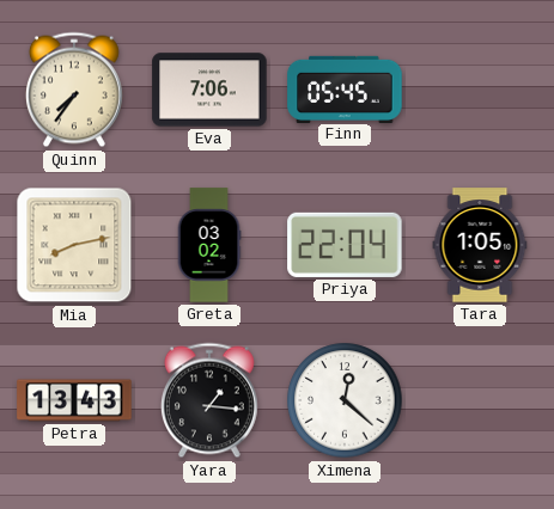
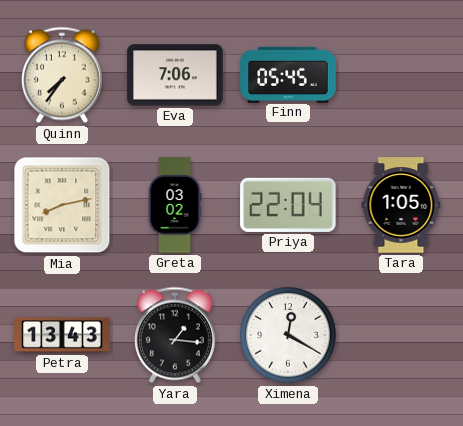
Ximena: 12:22 -> 12:20 (288, 335)
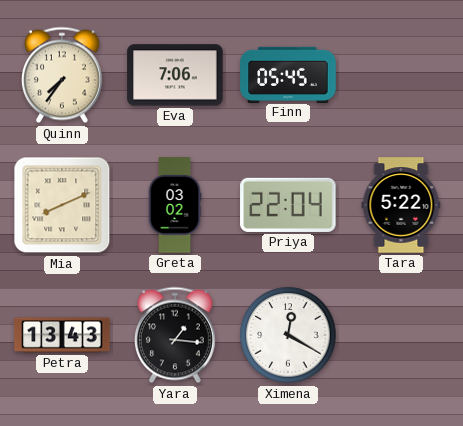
Mia: 8:13 -> 8:11 (62, 205)
Tara: 1:05 -> 5:22 (401, 205)
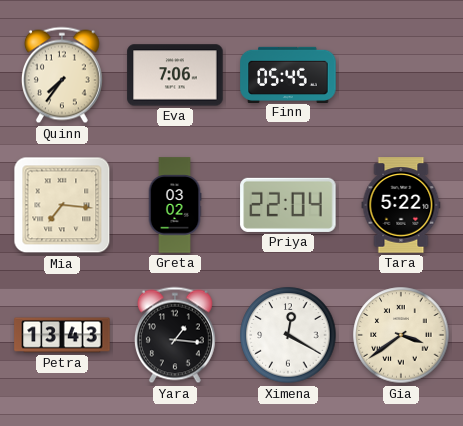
Mia: 8:11 -> 7:16 (62, 205)
Gia: none -> 3:39 (401, 335)
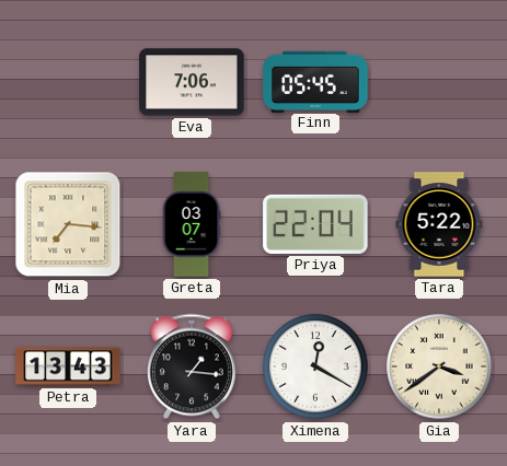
Quinn: 7:36 -> none (62, 75)
Greta: 03:02 -> 03:07 (192, 224)
